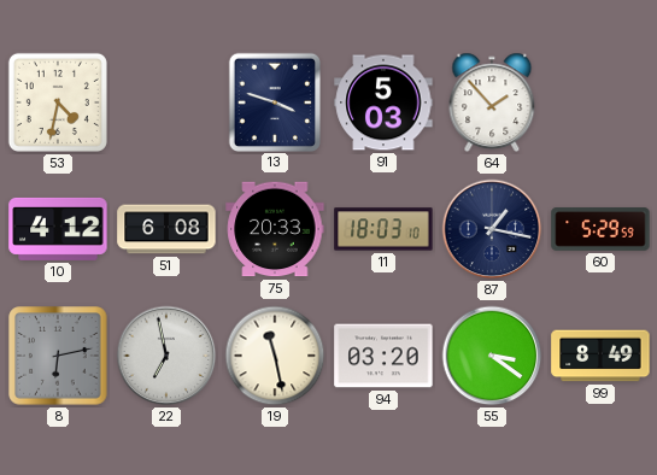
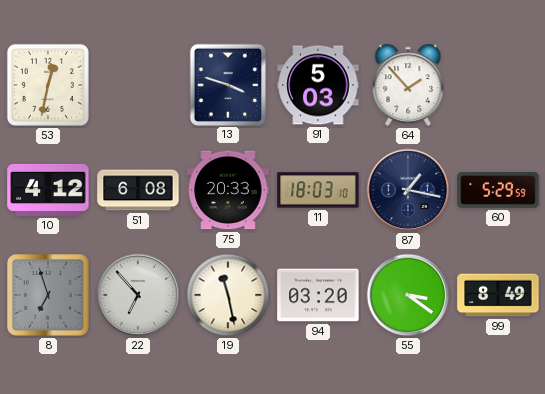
53: 4:32 -> 12:32 (48, 85)
8: 6:13 -> 6:57 (48, 295)
22: 6:58 -> 6:53 (138, 295)
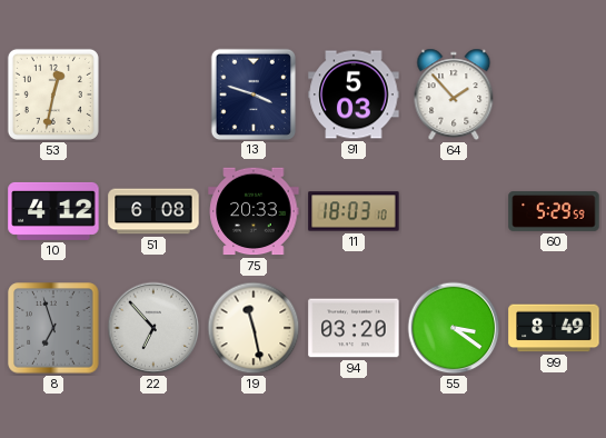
87: 1:17 -> none (408, 190)
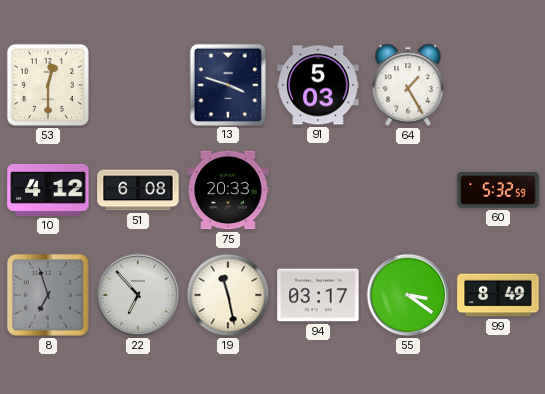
53: 12:32 -> 12:30 (48, 85)
64: 1:53 -> 1:25 (408, 85)
11: 18:03 -> none (354, 211)
60: 5:29 -> 5:32 (498, 190)
94: 03:20 -> 03:17 (318, 295)
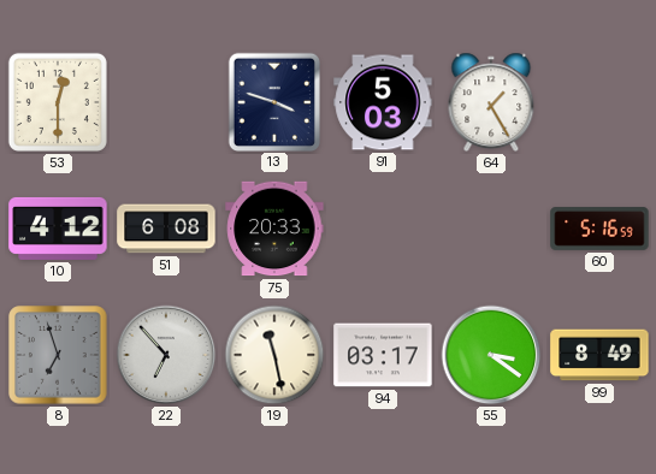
60: 5:32 -> 5:16 (599, 229)
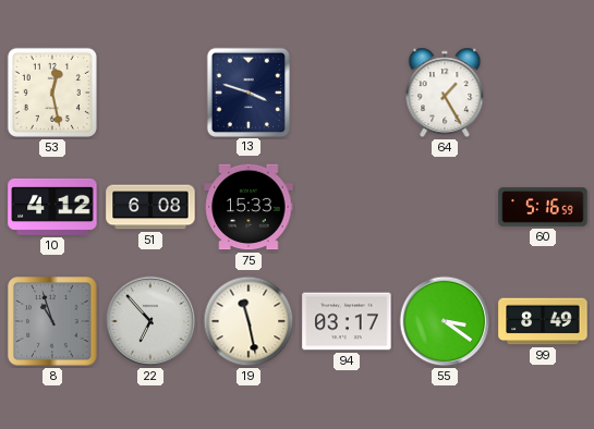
53: 12:30 -> 12:28 (52, 93)
91: 5:03 -> none (383, 102)
75: 20:33 -> 15:33 (248, 207)
8: 6:57 -> 10:57 (52, 321)
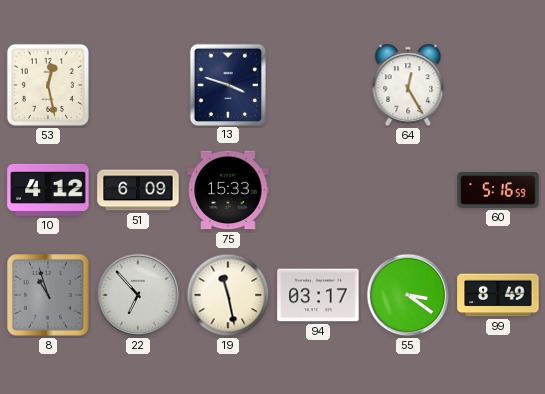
64: 1:25 -> 12:25 (408, 85)
51: 6:08 -> 6:09 (138, 190)
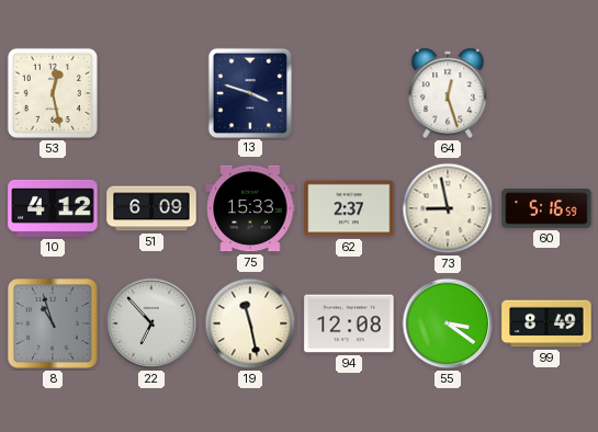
64: 12:25 -> 12:27 (448, 93)
62: none -> 2:37 (349, 208)
73: none -> 8:58 (448, 208)
94: 03:17 -> 12:08 (349, 323)
